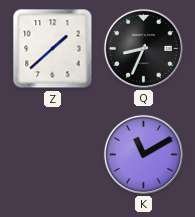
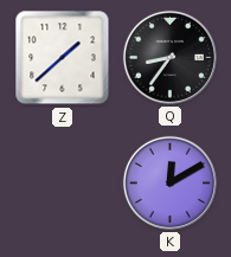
Q: 8:34 -> 8:36 (169, 57)
K: 11:10 -> 12:10 (169, 182)
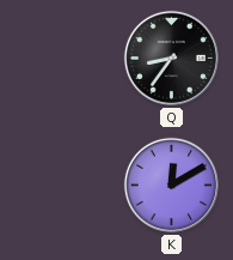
Z: 1:38 -> none (63, 58)
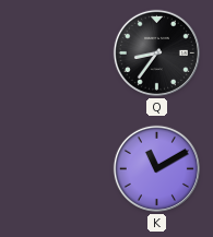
K: 12:10 -> 11:10 (156, 168)
